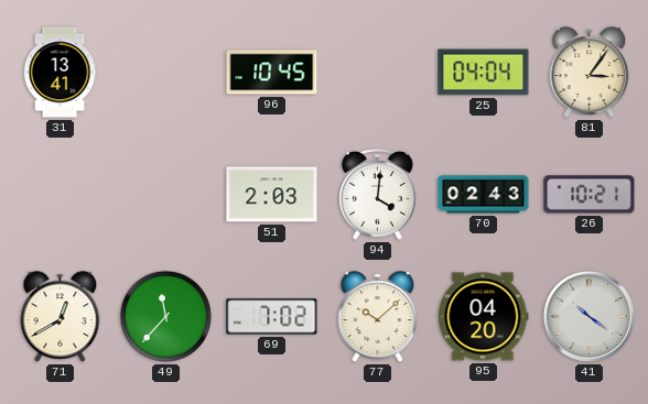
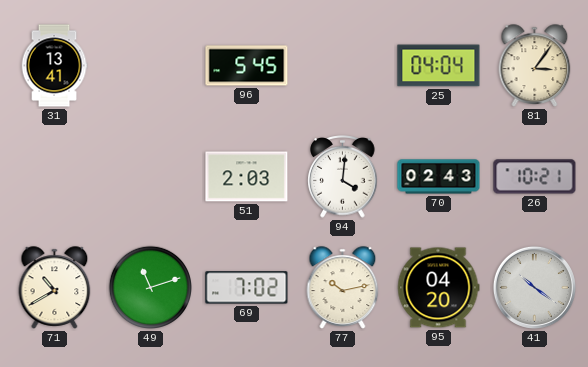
96: 10:45 -> 5:45 (247, 66)
71: 12:40 -> 10:40 (55, 288)
49: 11:37 -> 11:12 (151, 288)
77: 10:08 -> 10:13 (343, 288)
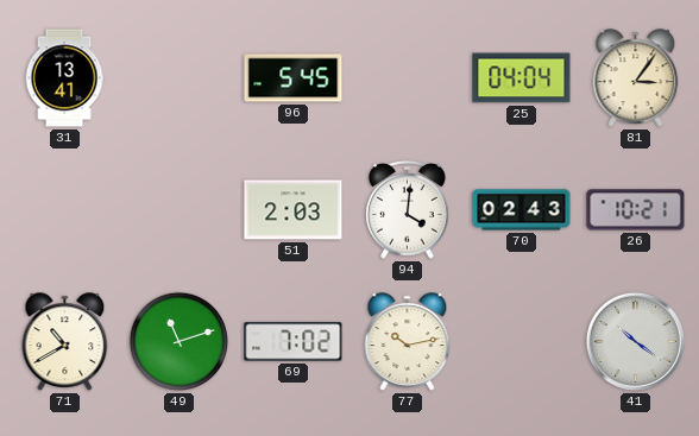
95: 04:20 -> none (439, 288)
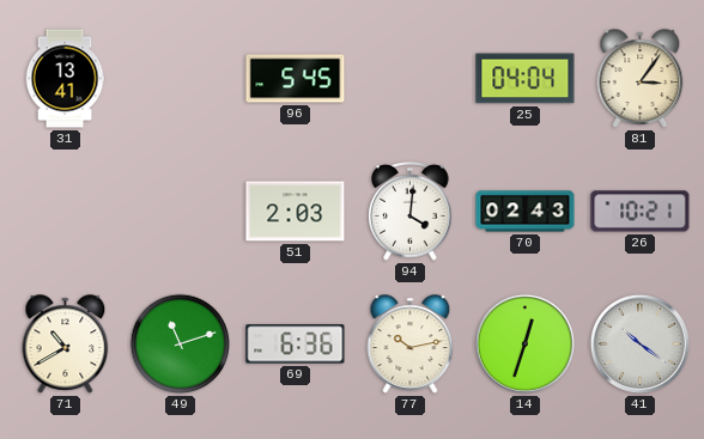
69: 7:02 -> 6:36 (296, 345)
14: none -> 12:33 (524, 343)
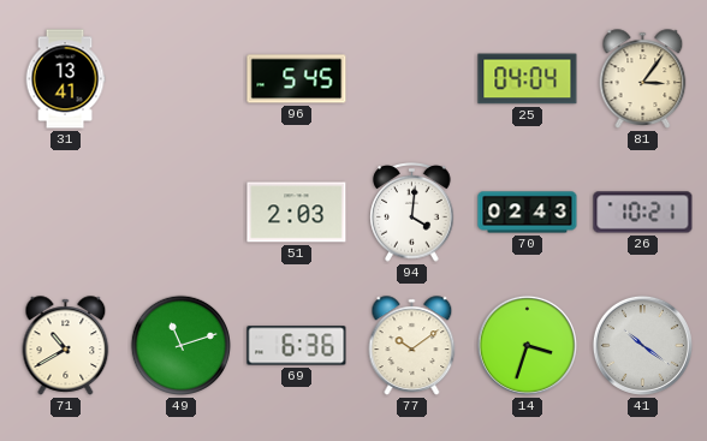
77: 10:13 -> 10:09 (412, 346)
14: 12:33 -> 3:33 (527, 345)
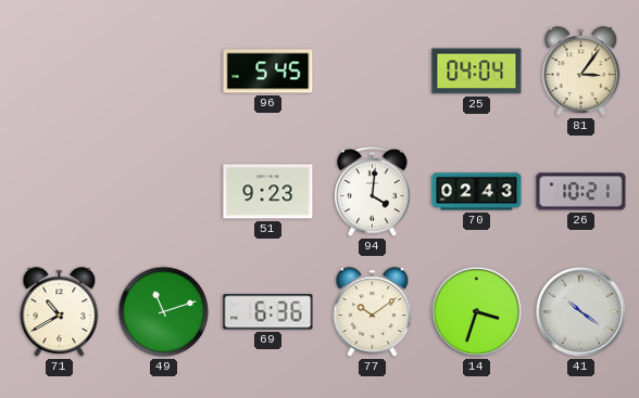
31: 13:41 -> none (65, 79)
51: 2:03 -> 9:23 (268, 192)
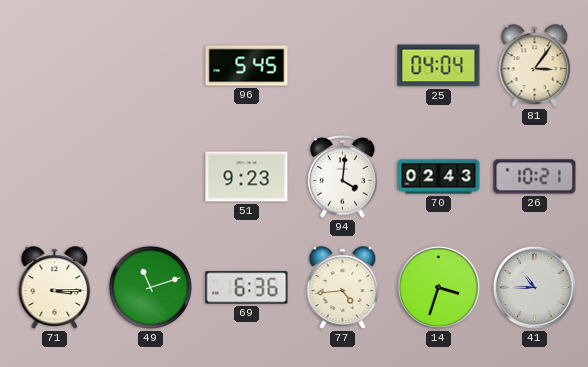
71: 10:40 -> 3:15 (55, 288)
77: 10:09 -> 4:44 (343, 288)
41: 10:21 -> 10:45 (534, 287)
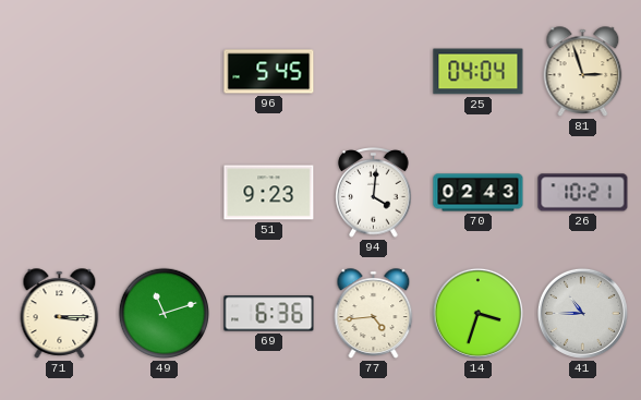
81: 3:06 -> 2:57 (583, 72)
